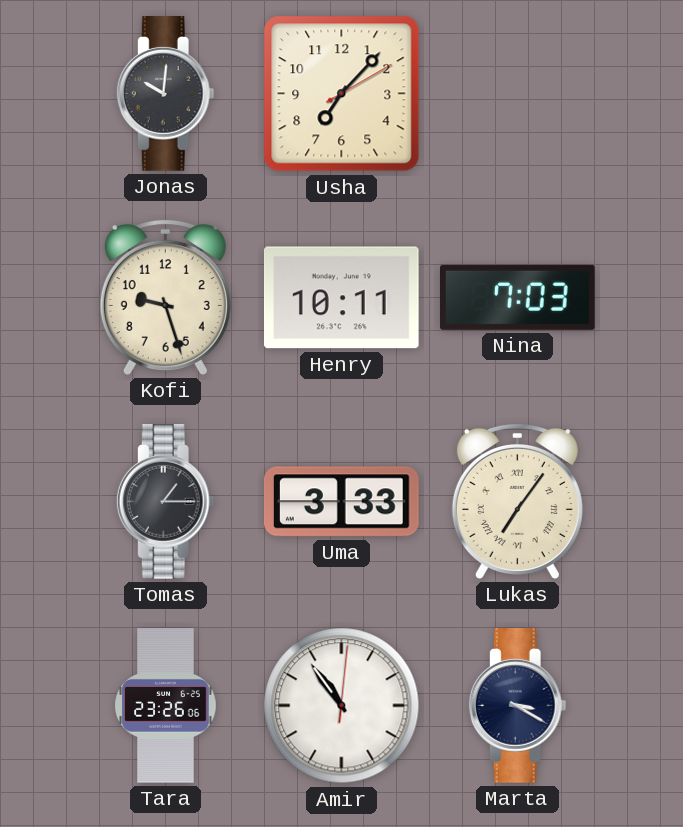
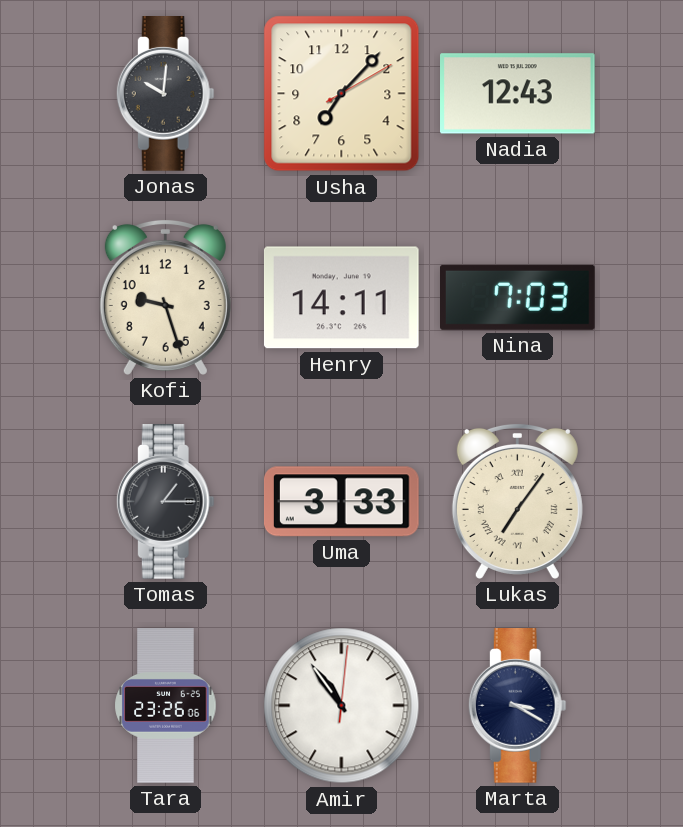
Nadia: none -> 12:43 (518, 94)
Henry: 10:11 -> 14:11 (341, 298)
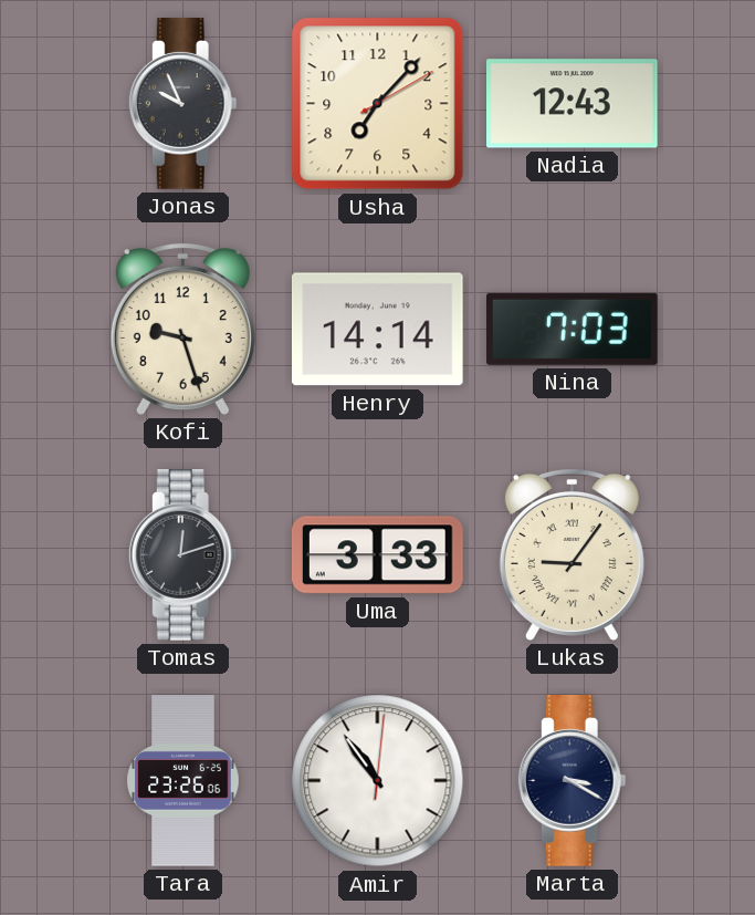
Jonas: 10:01 -> 9:56 (182, 104)
Henry: 14:11 -> 14:14 (377, 330)
Tomas: 1:15 -> 12:12 (182, 555)
Lukas: 7:06 -> 9:06 (572, 554)
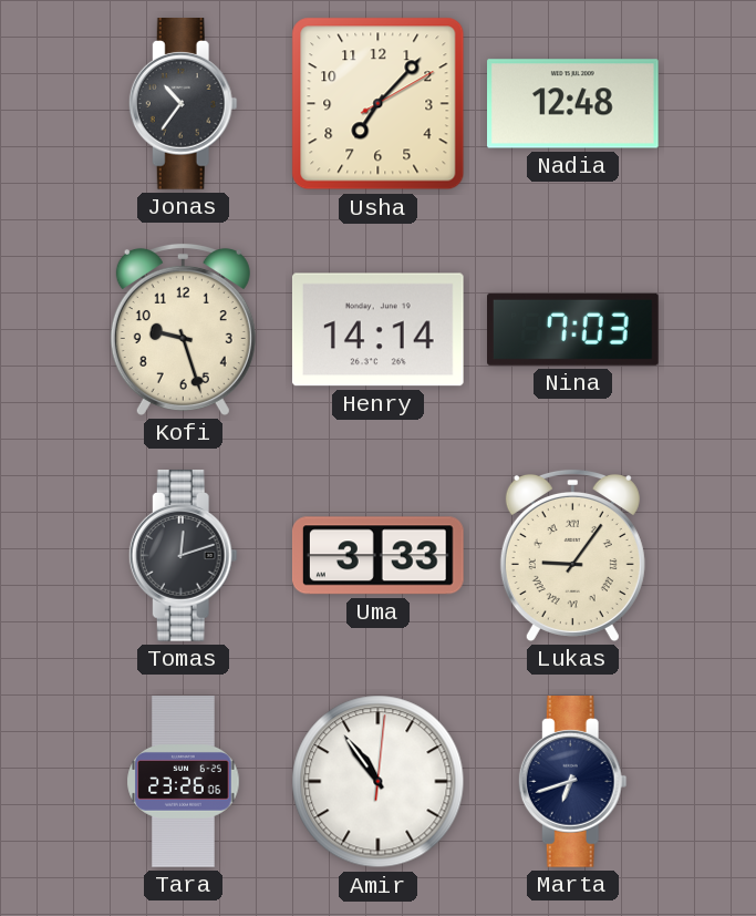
Jonas: 9:56 -> 10:36 (183, 104)
Nadia: 12:43 -> 12:48 (573, 104)
Marta: 3:20 -> 6:42 (572, 782)
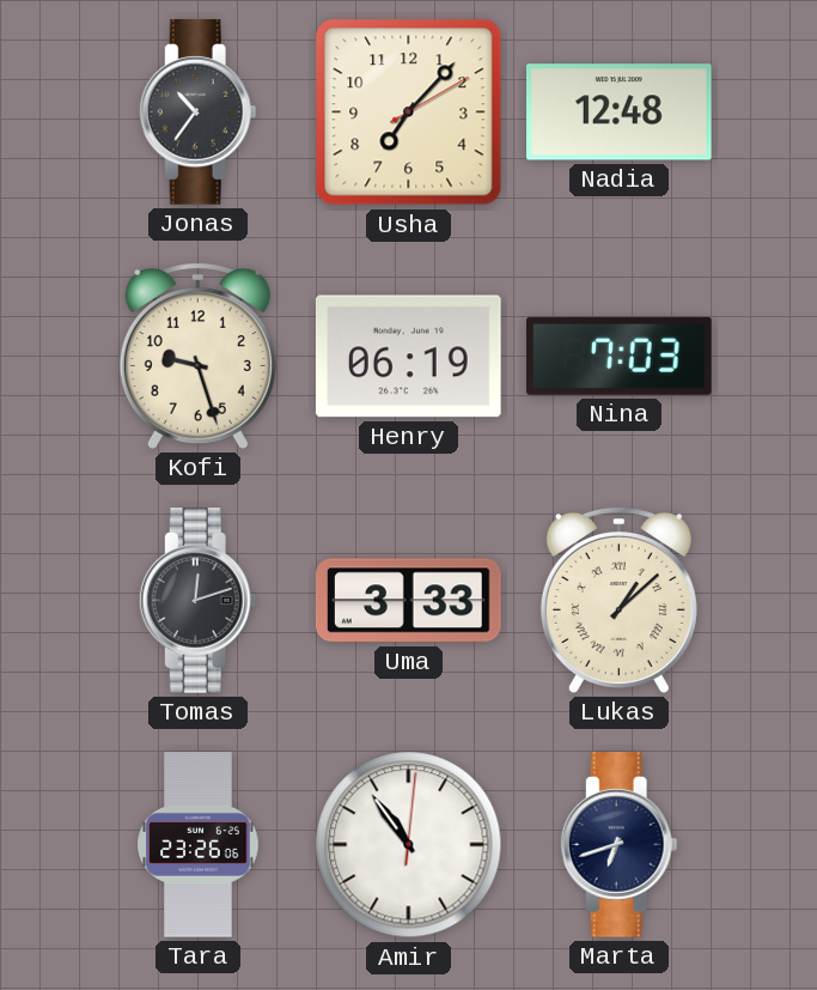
Henry: 14:14 -> 06:19 (408, 357)
Lukas: 9:06 -> 1:08 (618, 600)
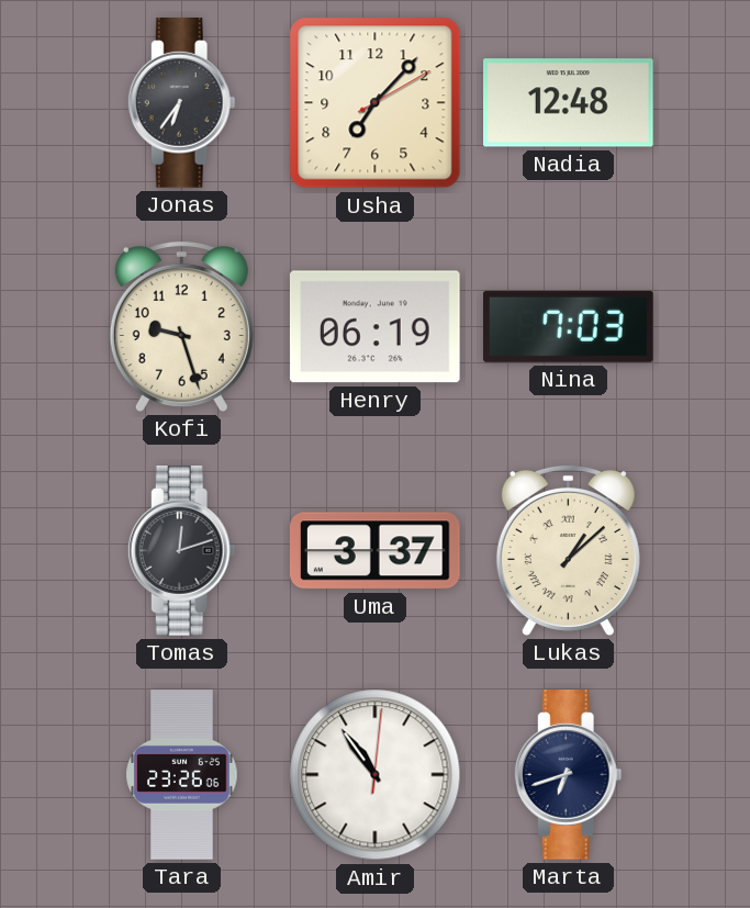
Jonas: 10:36 -> 6:36 (181, 103)
Uma: 3:33 -> 3:37 (374, 551)
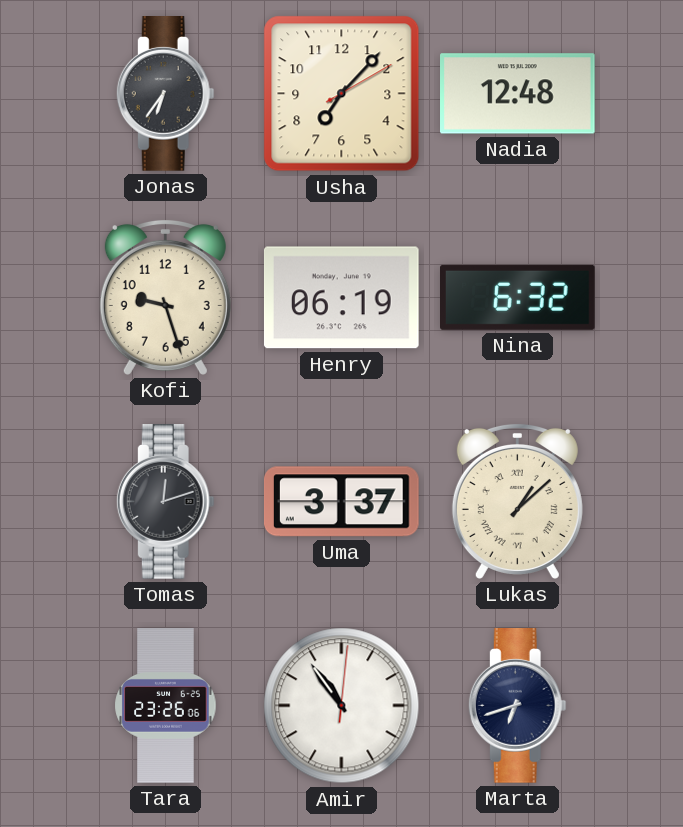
Nina: 7:03 -> 6:32 (518, 297)
